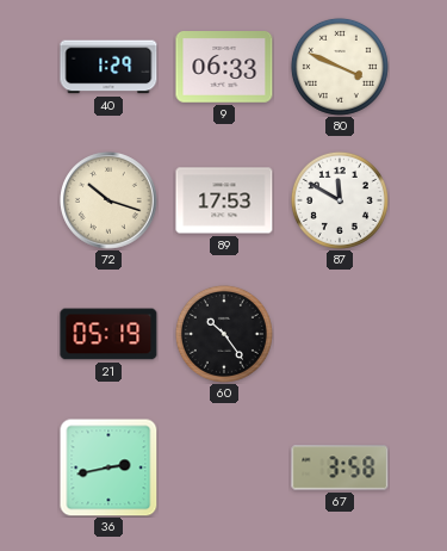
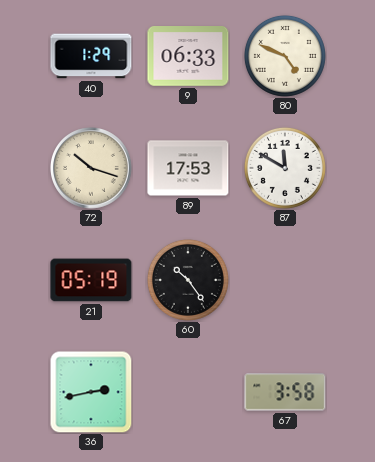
80: 3:49 -> 4:49 (285, 56)
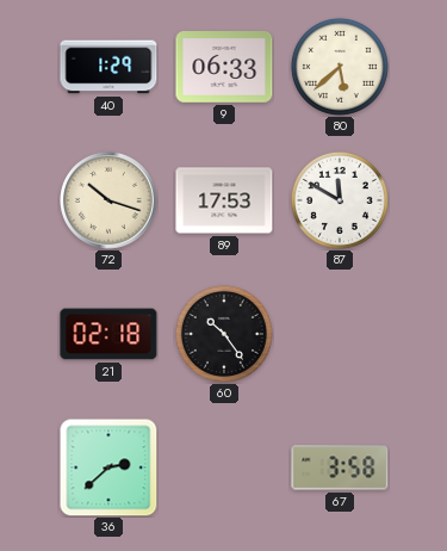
80: 4:49 -> 5:38 (340, 67)
21: 05:19 -> 02:18 (108, 334)
36: 2:43 -> 2:38 (108, 468)
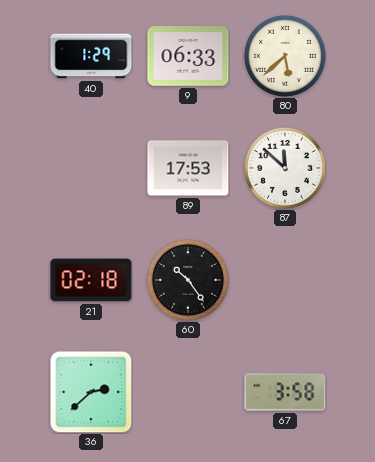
72: 10:18 -> none (110, 202)
87: 11:50 -> 11:52 (285, 168)
